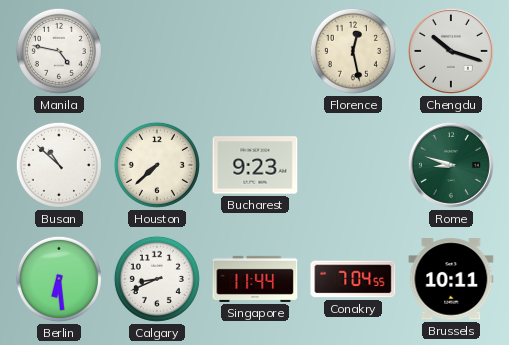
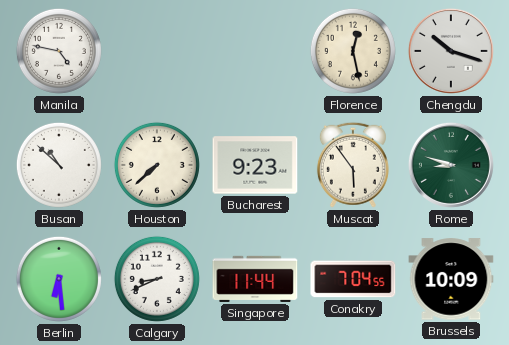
Muscat: none -> 5:54 (353, 165)
Brussels: 10:11 -> 10:09 (451, 279)
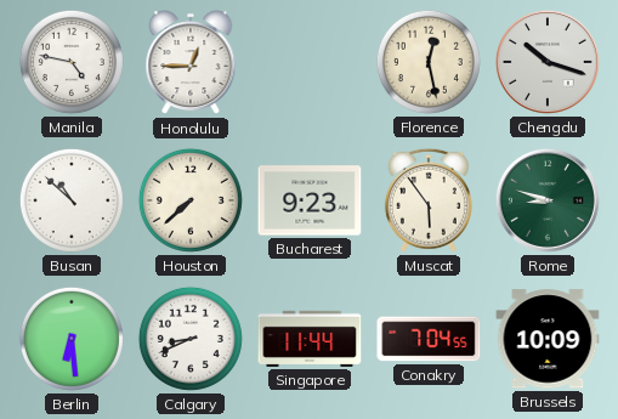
Honolulu: none -> 12:45 (191, 63)
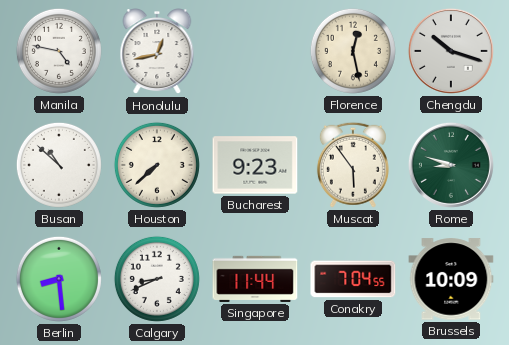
Honolulu: 12:45 -> 12:43 (157, 52)
Berlin: 6:29 -> 8:29 (59, 279)
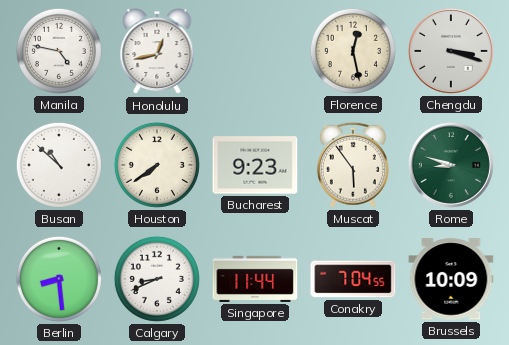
Chengdu: 10:18 -> 3:18 (451, 51)
Houston: 7:38 -> 7:39 (157, 165)
